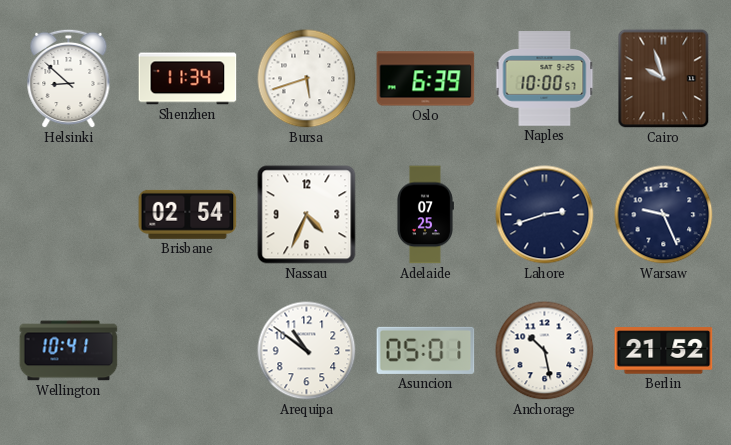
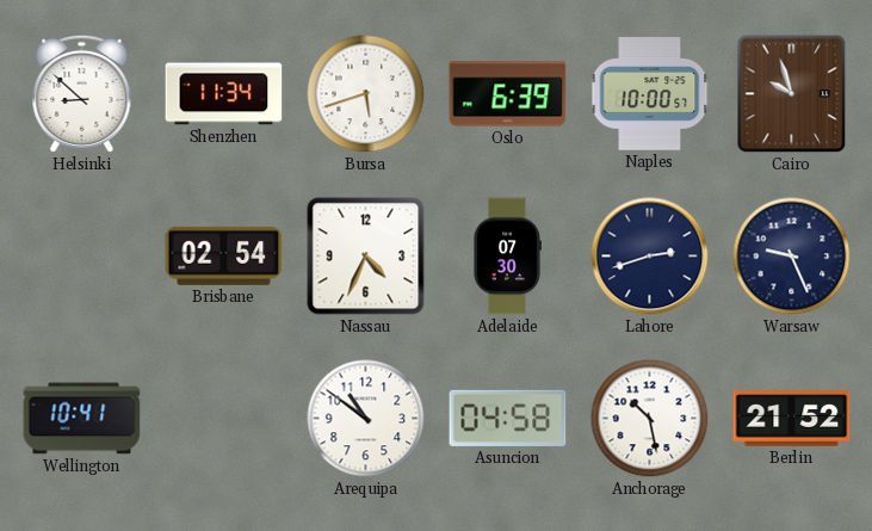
Adelaide: 07:25 -> 07:30 (507, 257)
Asuncion: 05:01 -> 04:58 (508, 418)
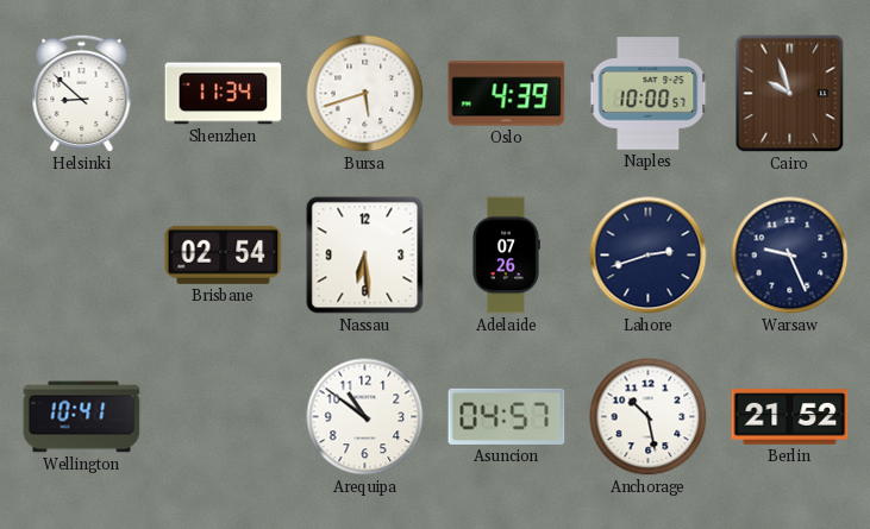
Oslo: 6:39 -> 4:39 (507, 94)
Nassau: 4:34 -> 6:29 (365, 256)
Adelaide: 07:30 -> 07:26 (506, 256)
Asuncion: 04:58 -> 04:57 (507, 416)
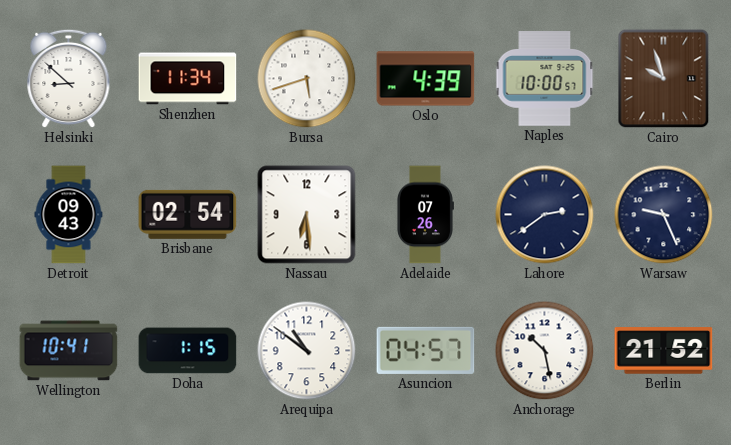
Detroit: none -> 09:43 (69, 215)
Lahore: 2:42 -> 2:39 (545, 215)
Doha: none -> 1:15 (188, 351)
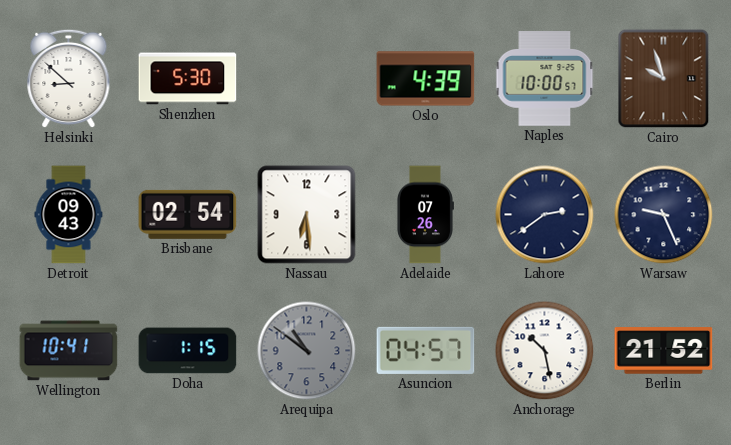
Shenzhen: 11:34 -> 5:30 (188, 79)
Bursa: 5:42 -> none (307, 79)
Arequipa dial: white -> grey (307, 351)
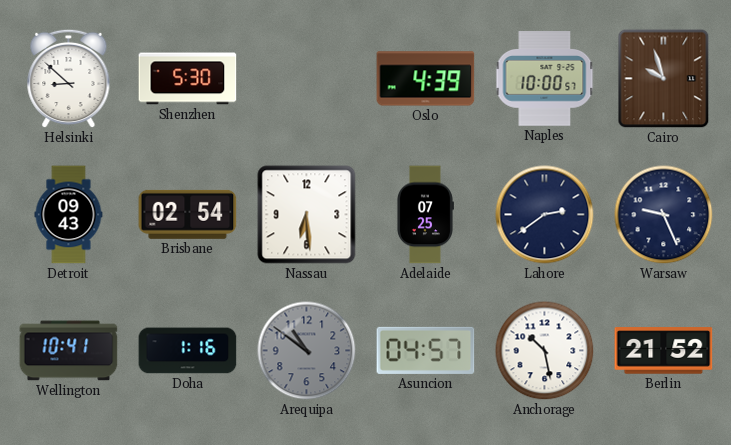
Adelaide: 07:26 -> 07:25 (425, 215)
Doha: 1:15 -> 1:16 (188, 351)
